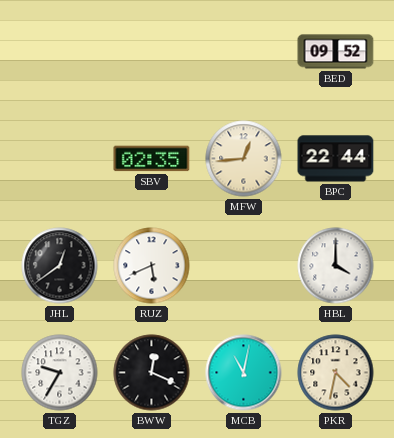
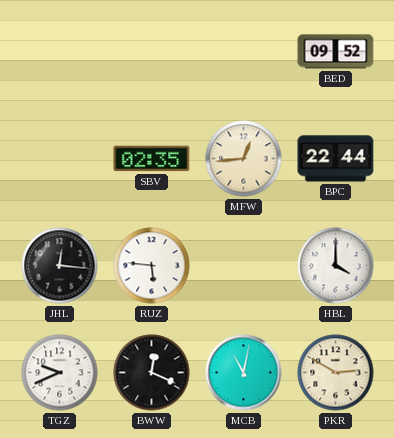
JHL: 12:39 -> 12:16 (60, 266)
RUZ: 5:41 -> 5:46 (152, 266)
TGZ: 9:35 -> 9:41 (60, 373)
PKR: 4:32 -> 2:50 (336, 373)
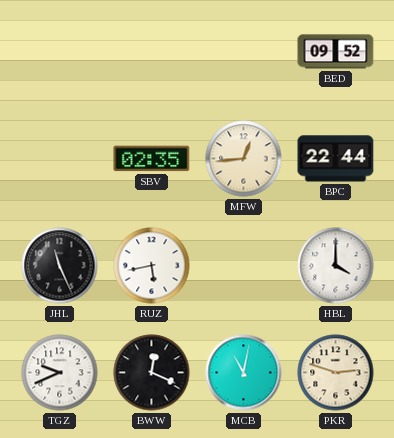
JHL: 12:16 -> 11:26 (60, 266)
RUZ: 5:46 -> 5:43 (152, 266)
PKR: 2:50 -> 2:48 (336, 373)
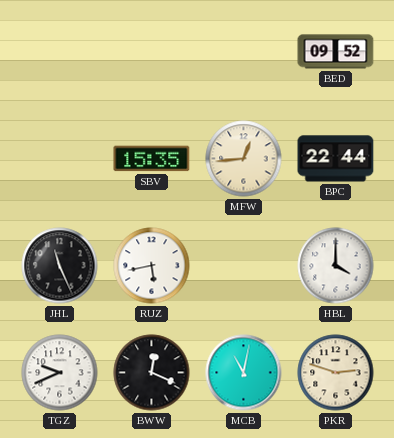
SBV: 02:35 -> 15:35 (152, 159)
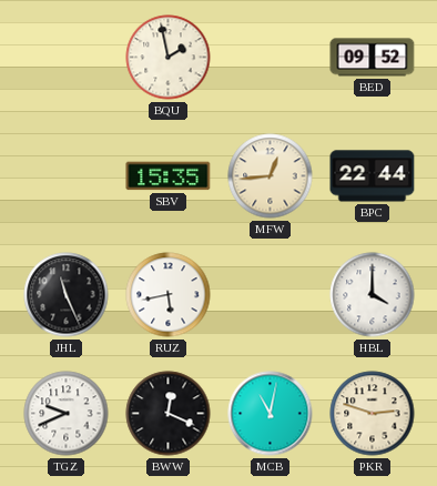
BQU: none -> 1:58 (169, 58)
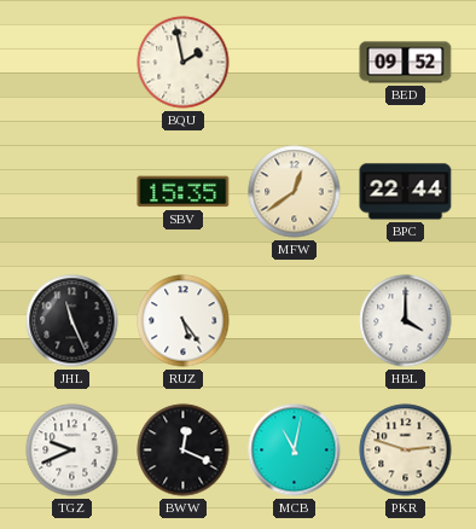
MFW: 12:44 -> 12:39 (295, 192)
RUZ: 5:43 -> 5:24 (184, 321)
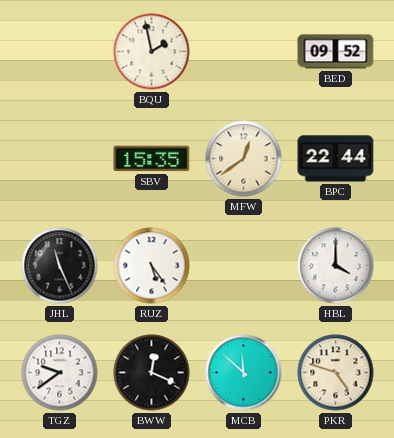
TGZ: 9:41 -> 9:39 (60, 373)
MCB: 11:02 -> 11:52 (244, 373)
PKR: 2:48 -> 4:48 (336, 373)
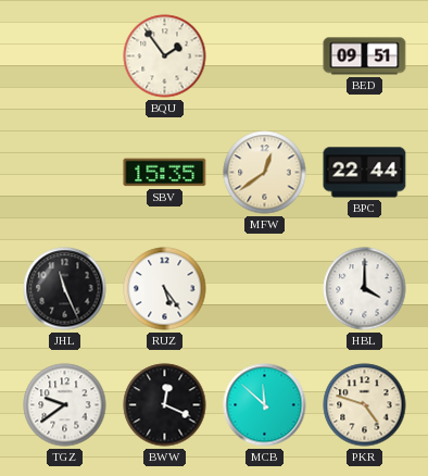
BQU: 1:58 -> 1:54 (165, 57)
BED: 09:52 -> 09:51 (365, 57)
